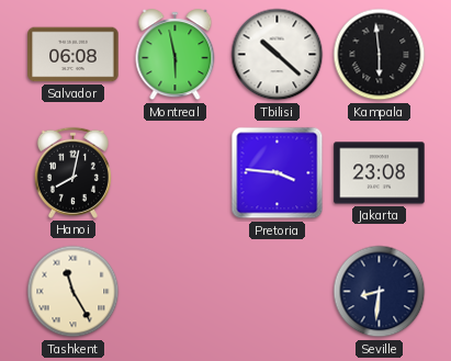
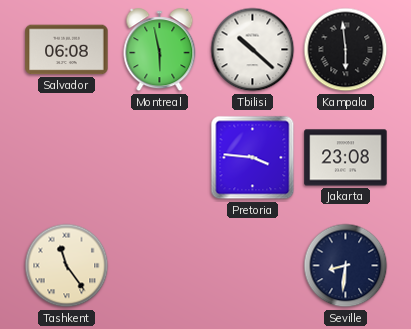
Hanoi: 8:02 -> none (72, 172)
Tashkent: 11:25 -> 11:24 (67, 266)
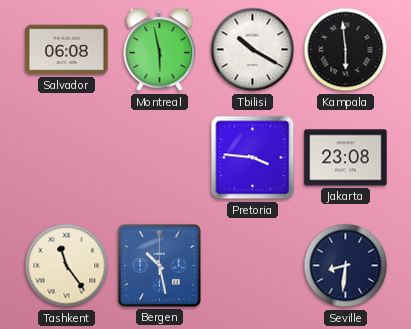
Tbilisi: 10:22 -> 10:20 (253, 50)
Bergen: none -> 10:28 (159, 265)
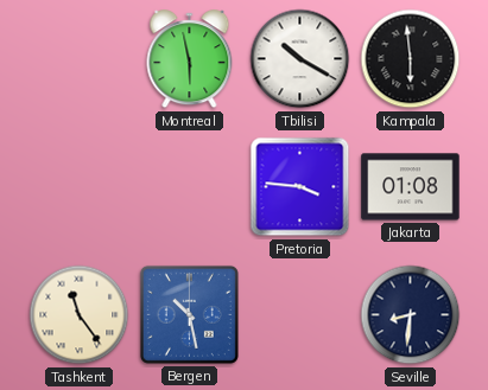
Salvador: 06:08 -> none (67, 50)
Jakarta: 23:08 -> 01:08 (411, 187)
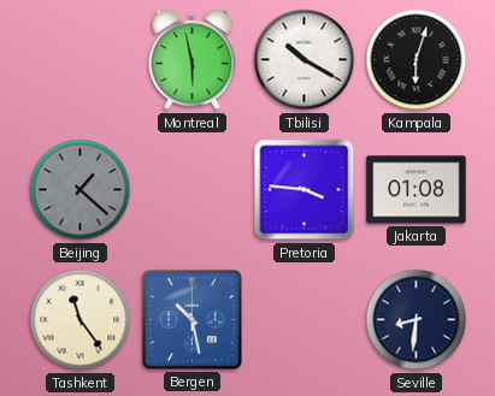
Kampala: 5:59 -> 6:03 (417, 60)
Beijing: none -> 1:22 (81, 190)
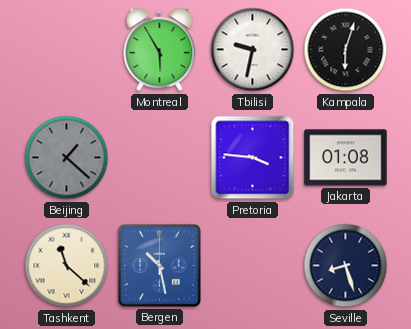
Montreal: 5:58 -> 5:55 (160, 50)
Tbilisi: 10:20 -> 9:32 (253, 50)
Tashkent: 11:24 -> 11:22 (67, 266)
Seville: 8:31 -> 8:27 (346, 266)
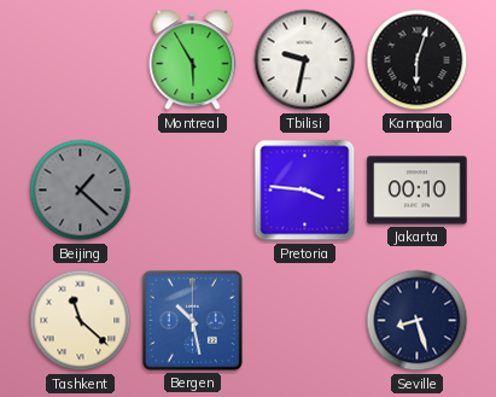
Jakarta: 01:08 -> 00:10 (418, 191)
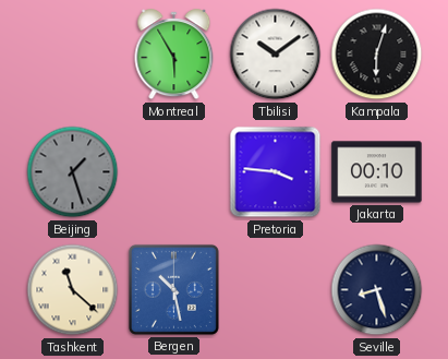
Tbilisi: 9:32 -> 10:09 (276, 55)
Beijing: 1:22 -> 1:27 (73, 172)
